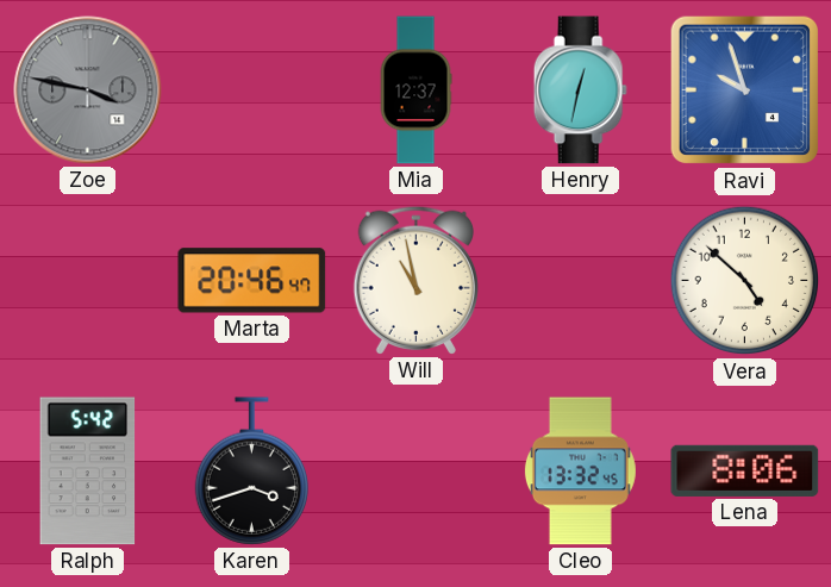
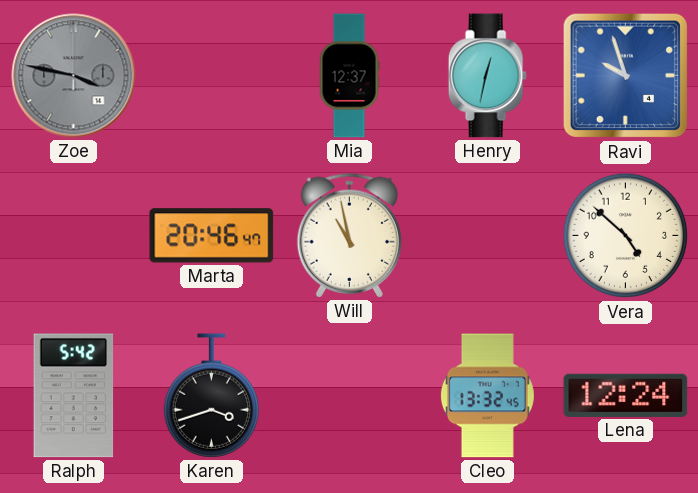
Lena: 8:06 -> 12:24 (626, 395)
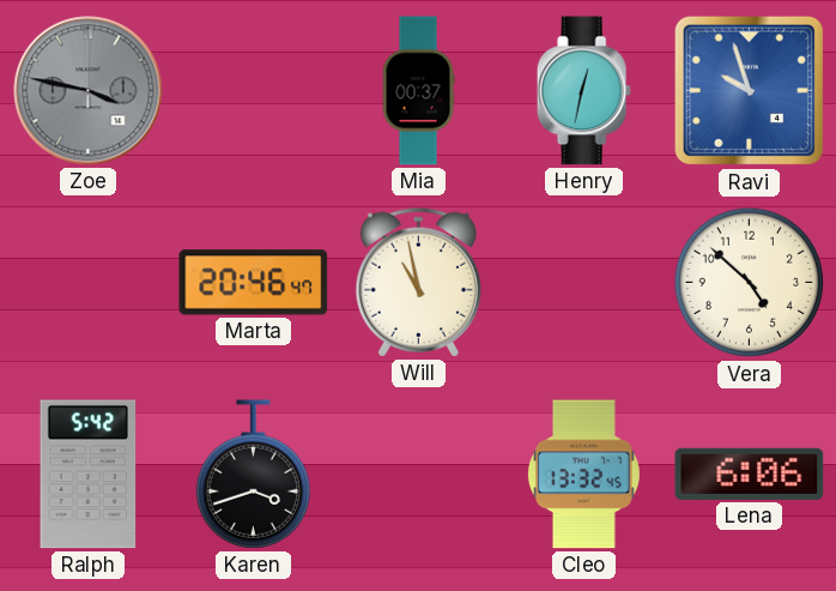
Mia: 12:37 -> 00:37 (418, 91)
Lena: 12:24 -> 6:06 (750, 474)
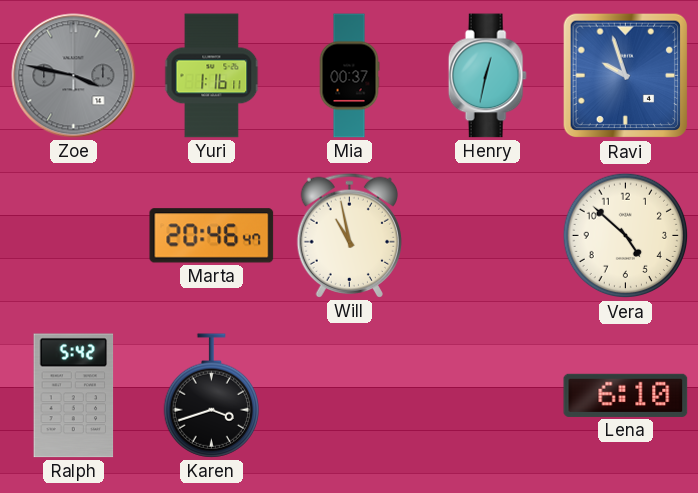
Yuri: none -> 1:16 (212, 76)
Cleo: 13:32 -> none (583, 475)
Lena: 6:06 -> 6:10 (626, 395)
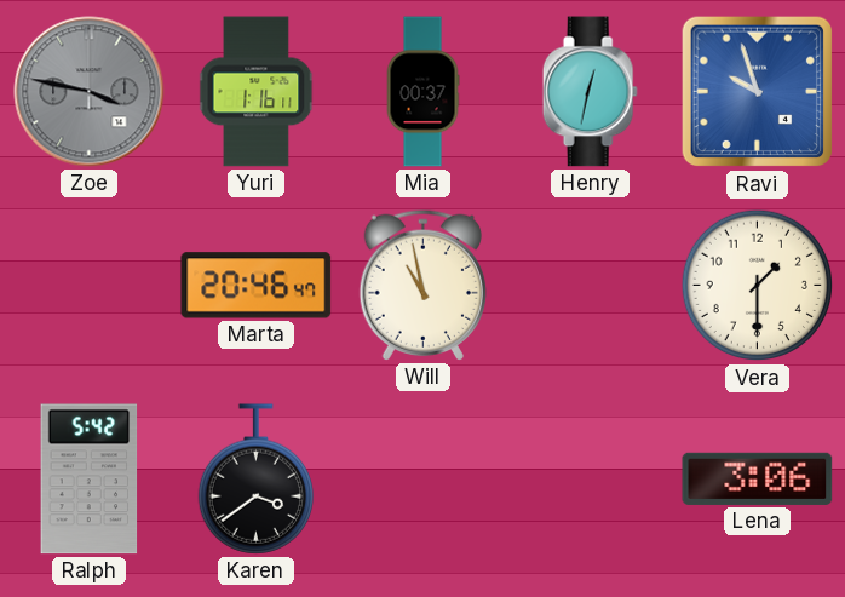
Vera: 4:52 -> 1:30 (758, 286)
Karen: 3:42 -> 3:39 (255, 480)
Lena: 6:10 -> 3:06 (758, 478)
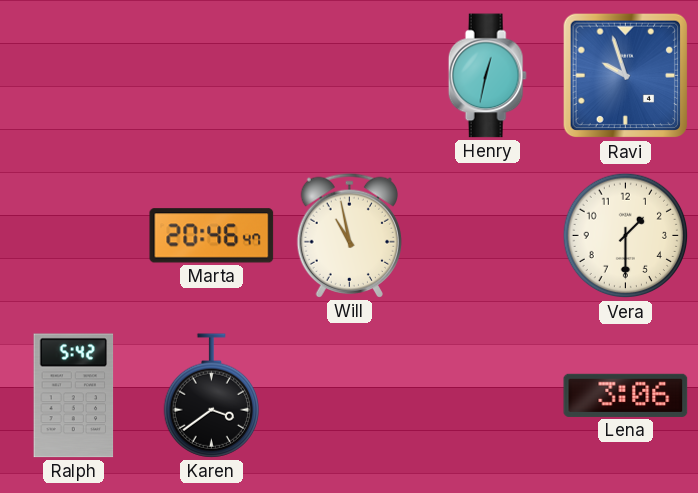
Zoe: 3:47 -> none (90, 92)
Yuri: 1:16 -> none (257, 92)
Mia: 00:37 -> none (422, 92)
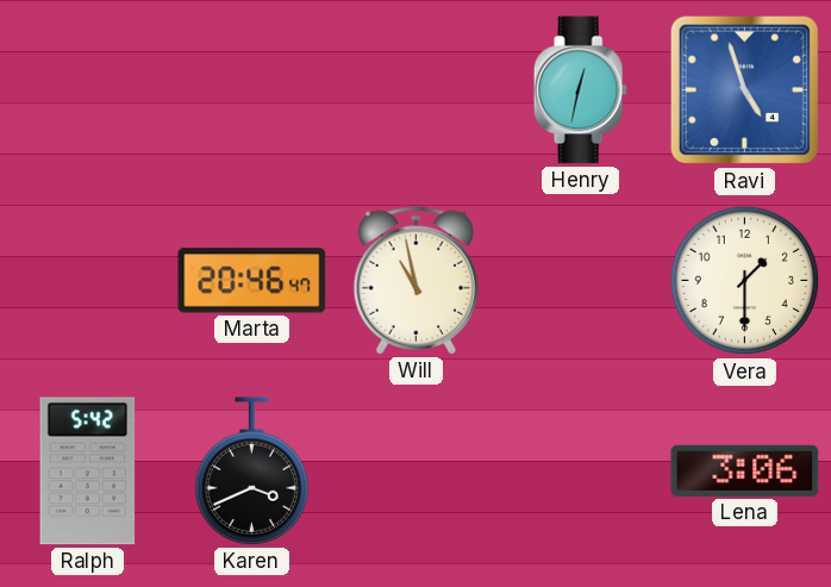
Ravi: 9:57 -> 4:57 (745, 90)
Karen: 3:39 -> 3:41 (251, 472)
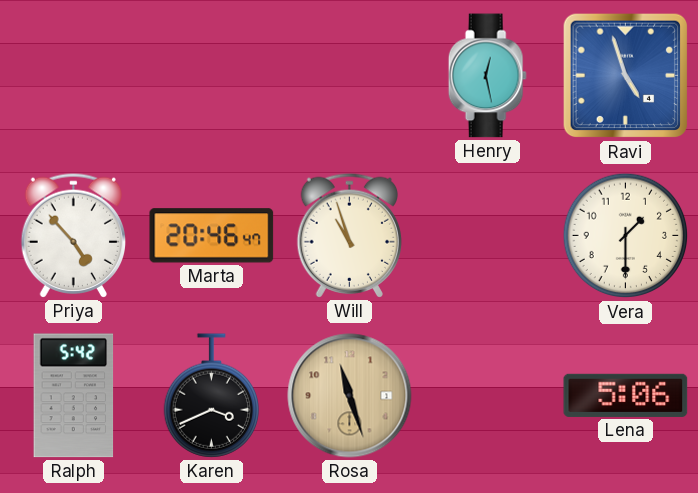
Henry: 12:32 -> 12:28 (487, 76)
Priya: none -> 4:53 (73, 235)
Will: 10:58 -> 10:57 (349, 235)
Rosa: none -> 11:27 (350, 396)
Lena: 3:06 -> 5:06 (626, 395)
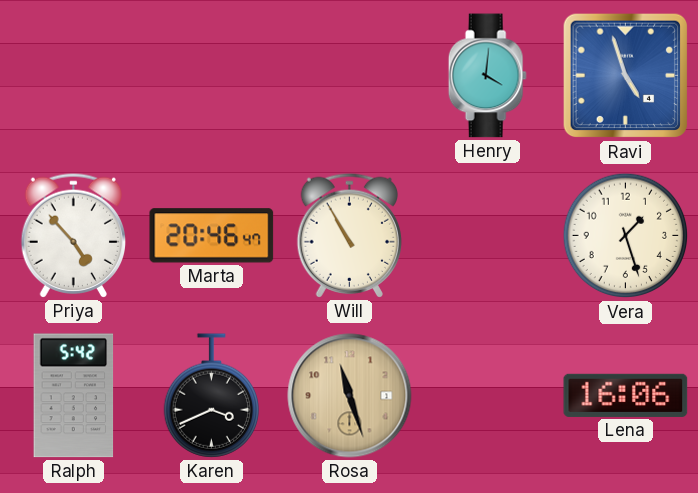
Henry: 12:28 -> 4:01 (487, 76)
Will: 10:57 -> 10:55 (349, 235)
Vera: 1:30 -> 1:27 (626, 236)
Lena: 5:06 -> 16:06 (626, 395)
